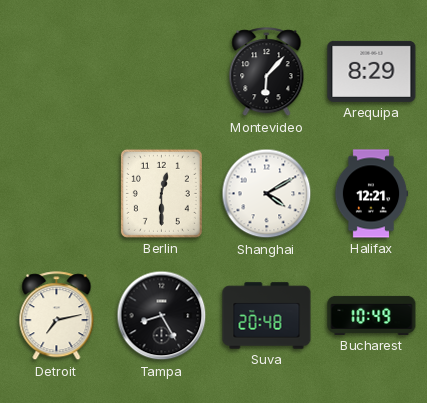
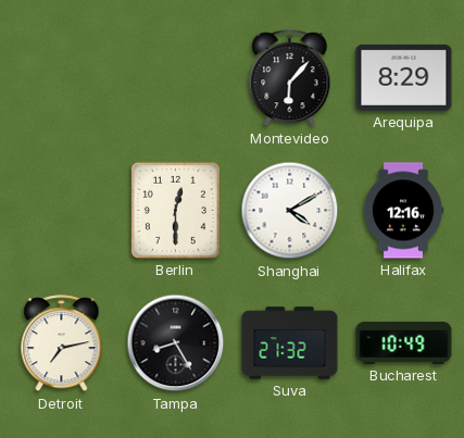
Halifax: 12:21 -> 12:16 (403, 211)
Suva: 20:48 -> 21:32 (290, 343)
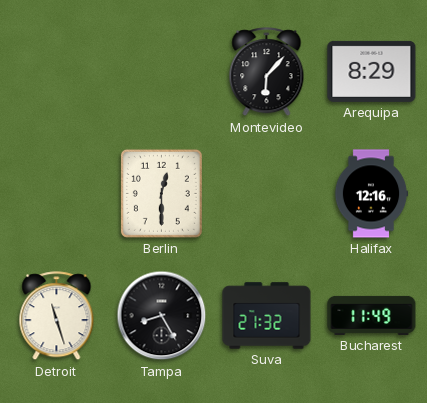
Shanghai: 4:10 -> none (290, 211)
Detroit: 7:13 -> 11:27 (57, 316)
Bucharest: 10:49 -> 11:49 (372, 315)
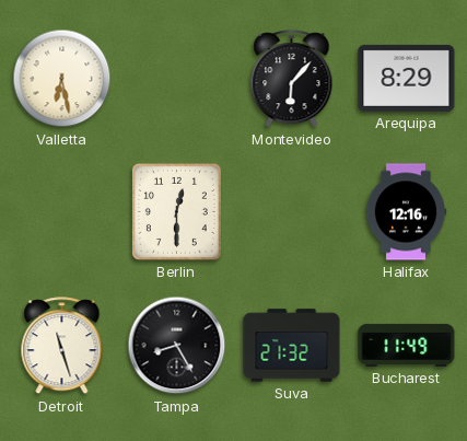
Valletta: none -> 6:28 (62, 79)
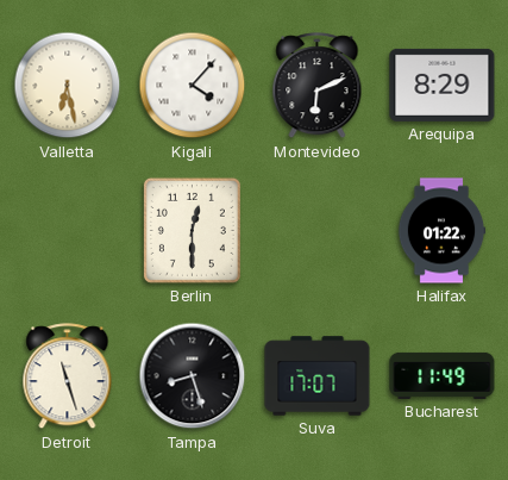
Kigali: none -> 4:07 (193, 86)
Montevideo: 6:07 -> 6:11 (318, 86)
Halifax: 12:16 -> 01:22 (441, 231)
Tampa: 8:25 -> 8:27 (193, 376)
Suva: 21:32 -> 17:07 (318, 376)
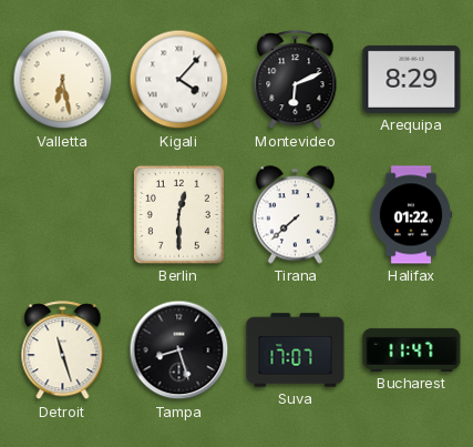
Tirana: none -> 7:38 (295, 215)
Bucharest: 11:49 -> 11:47 (412, 349)
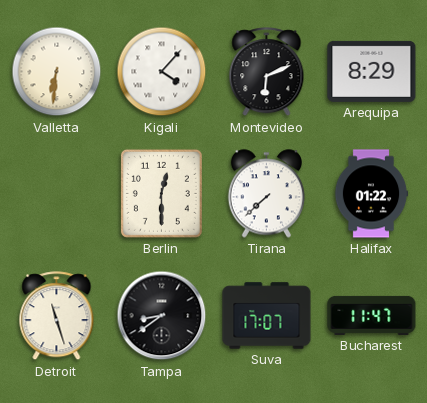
Valletta: 6:28 -> 6:31 (57, 72)
Tampa: 8:27 -> 8:39 (162, 316)
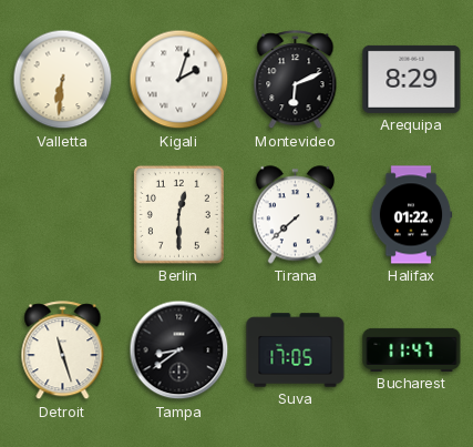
Kigali: 4:07 -> 2:03 (179, 80)
Suva: 17:07 -> 17:05 (296, 351)
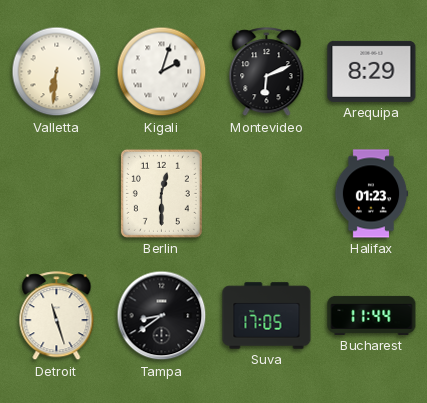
Tirana: 7:38 -> none (295, 215)
Halifax: 01:22 -> 01:23 (371, 194)
Bucharest: 11:47 -> 11:44 (372, 315)
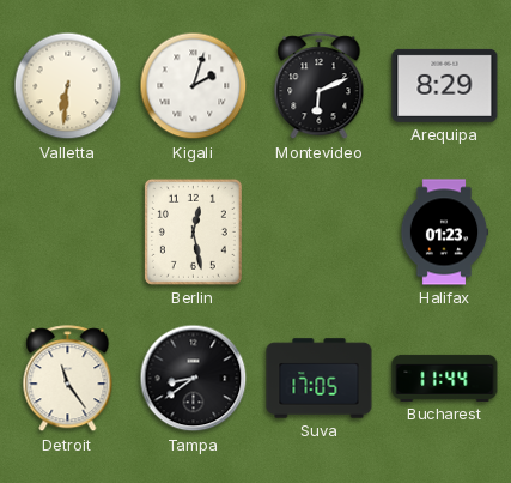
Berlin: 12:30 -> 12:28 (193, 231)
Detroit: 11:27 -> 11:24 (68, 379)
